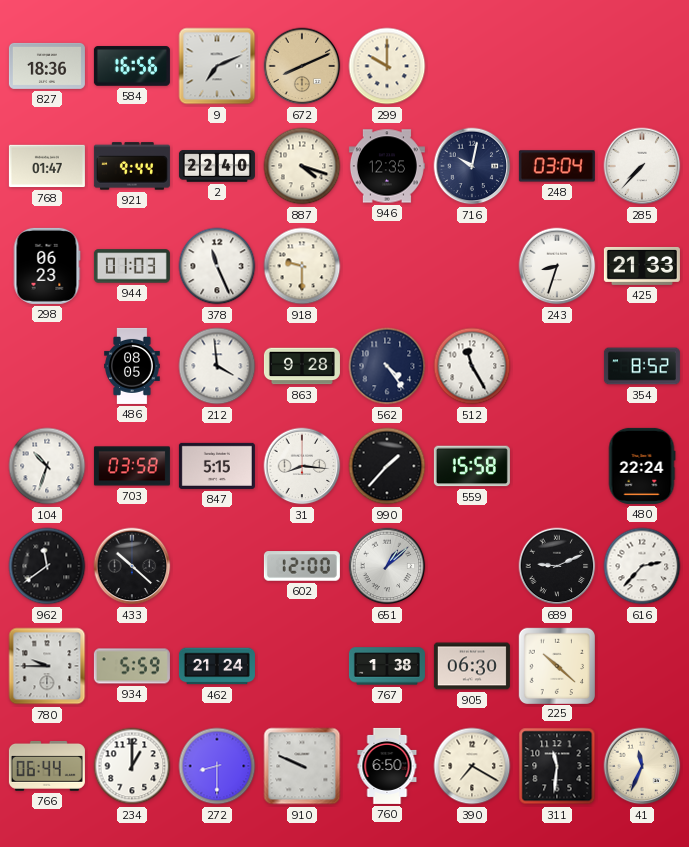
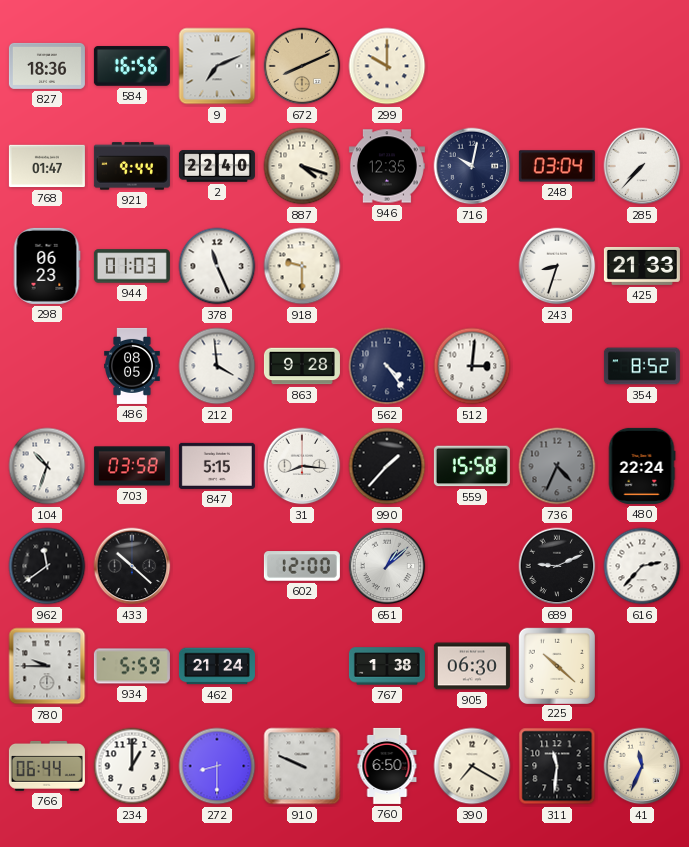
512: 11:25 -> 3:01 (472, 366)
736: none -> 4:34 (557, 466)
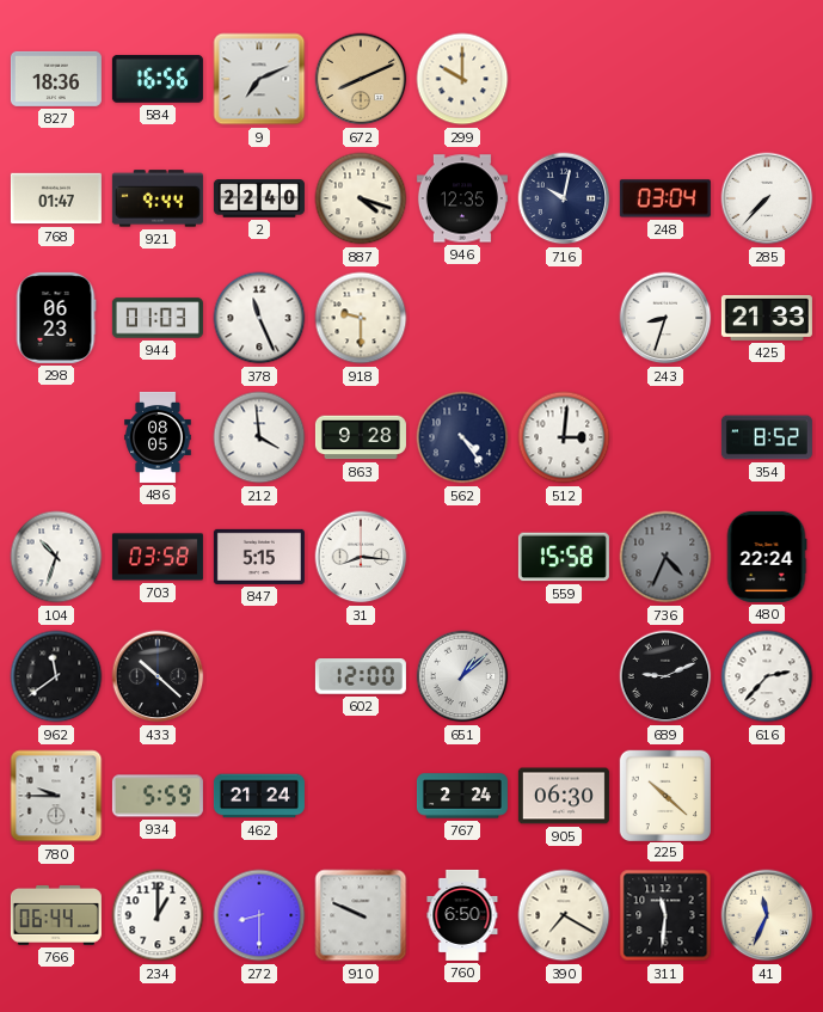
990: 1:37 -> none (387, 466)
767: 1:38 -> 2:24 (462, 796)
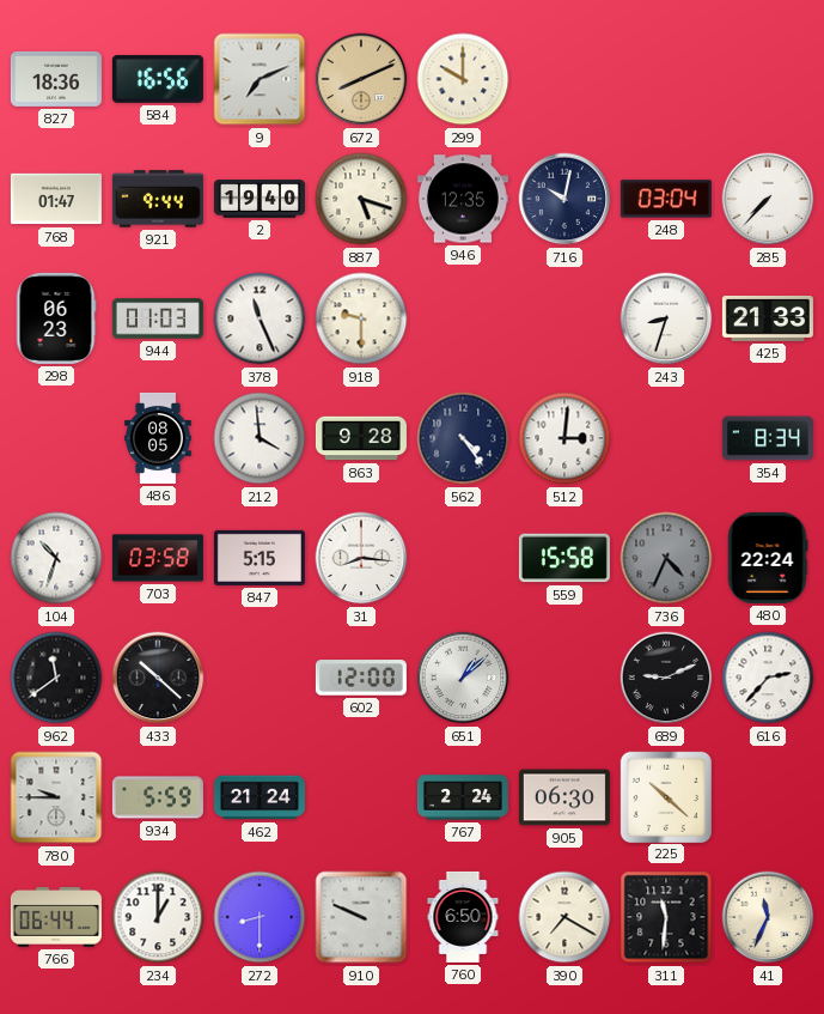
2: 22:40 -> 19:40 (260, 199)
887: 4:18 -> 5:18 (361, 199)
354: 8:52 -> 8:34 (768, 438)
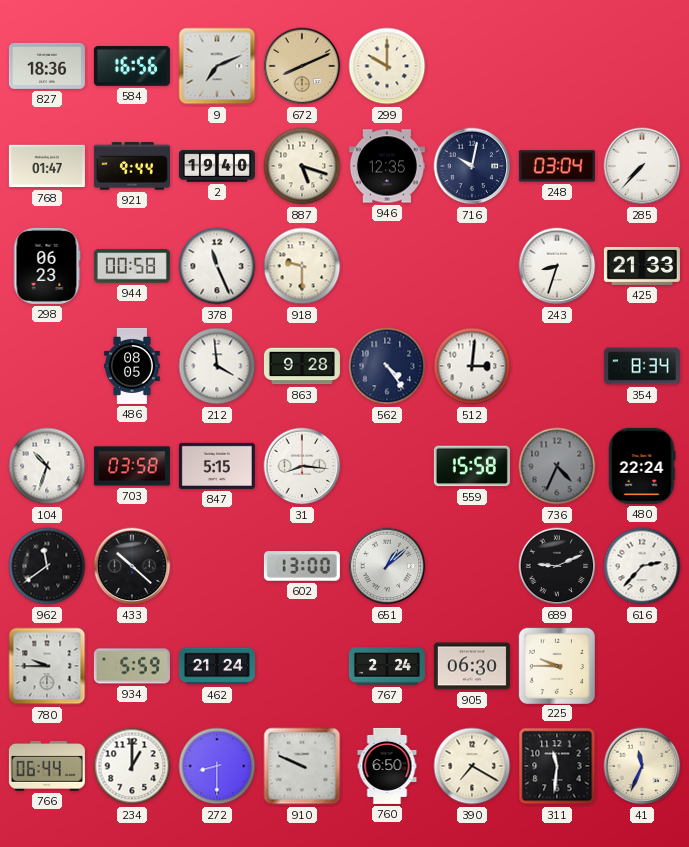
944: 01:03 -> 00:58 (132, 266)
602: 12:00 -> 13:00 (302, 566)
225: 10:22 -> 9:45 (556, 665)
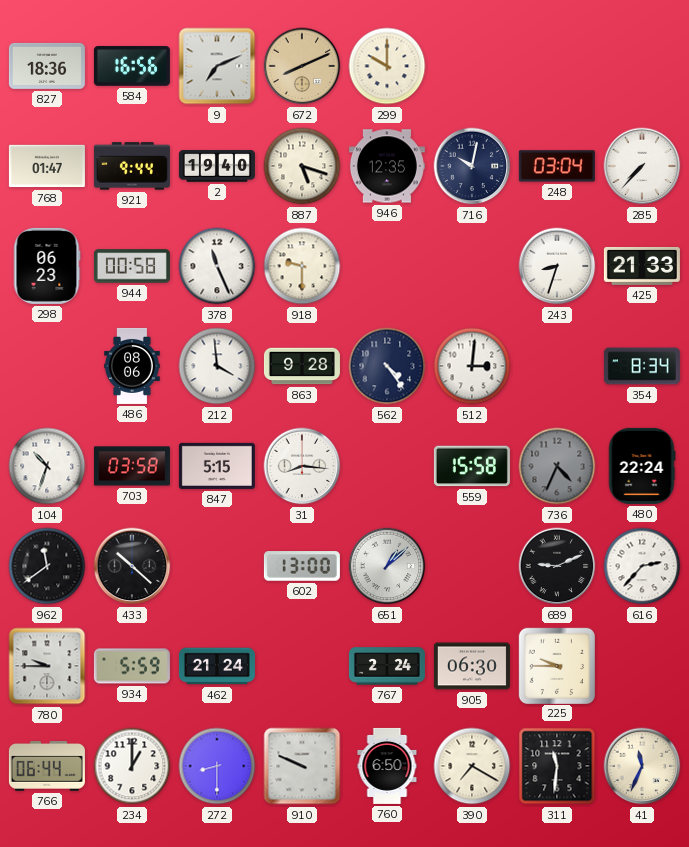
486: 08:05 -> 08:06 (132, 366)
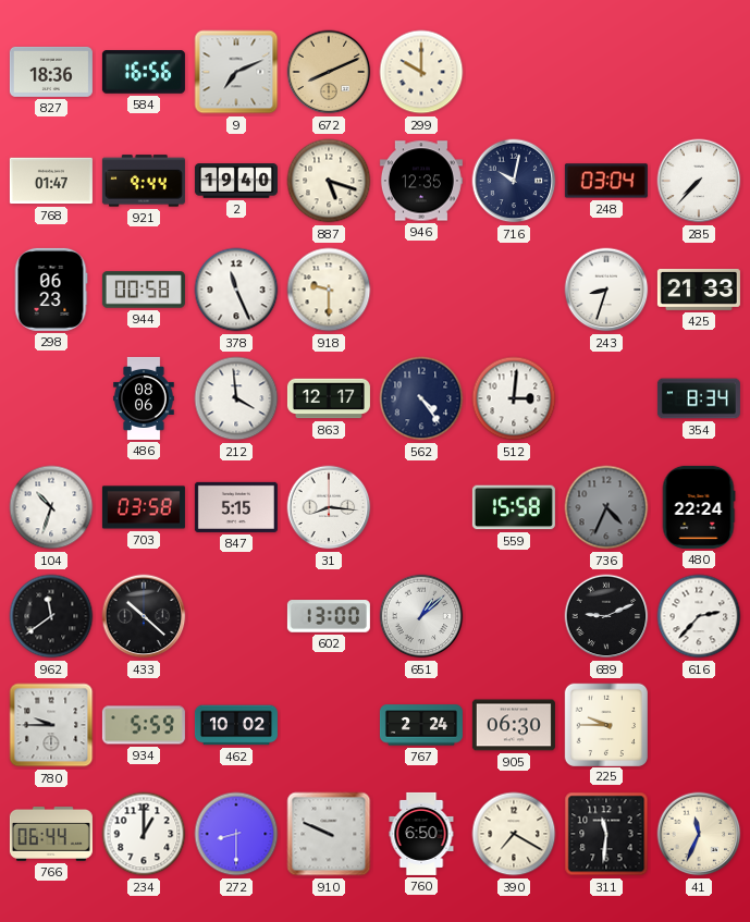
863: 9:28 -> 12:17 (329, 398)
462: 21:24 -> 10:02 (236, 725)
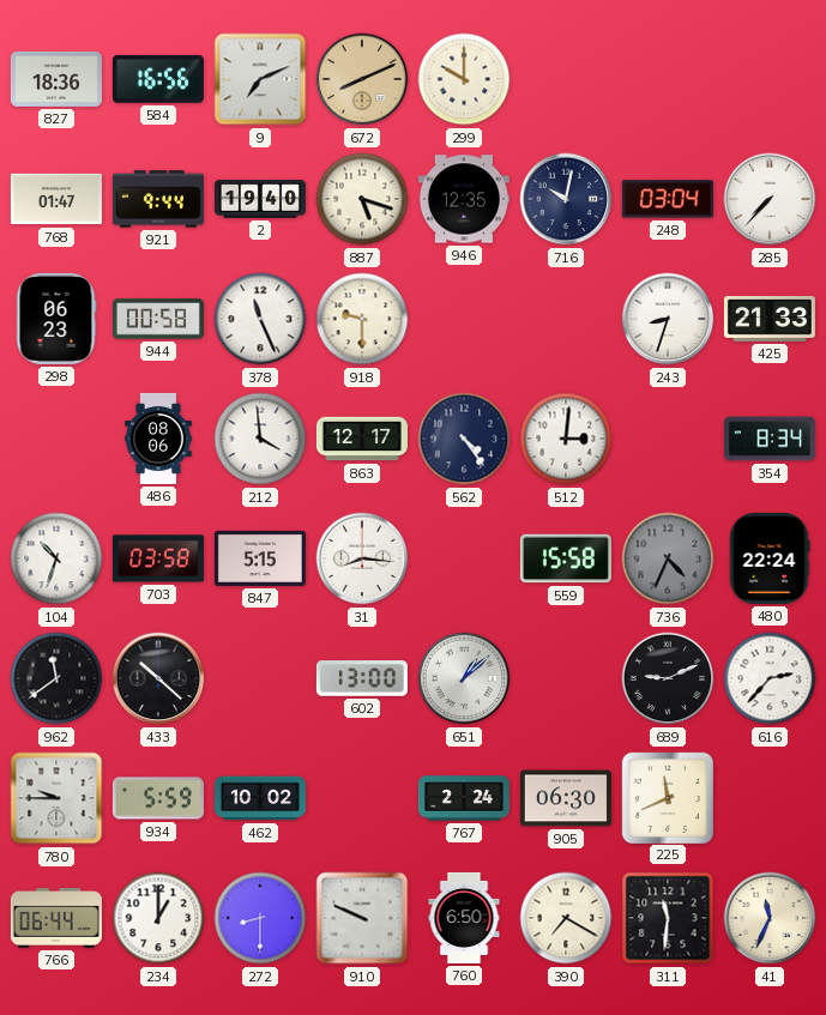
225: 9:45 -> 11:41 (667, 797)
